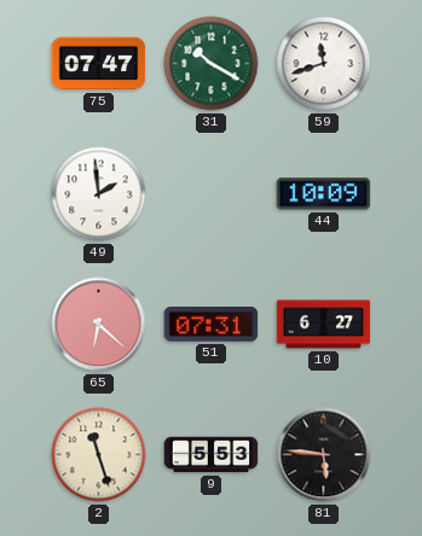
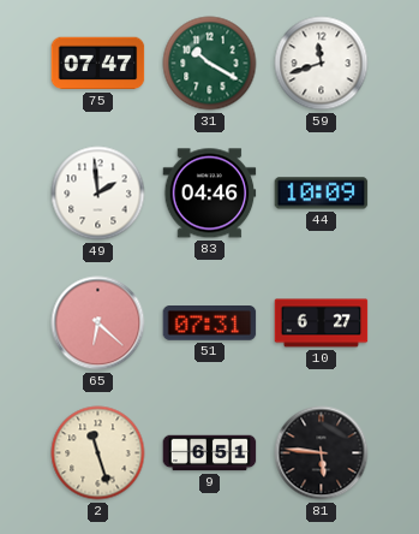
83: none -> 04:46 (210, 194)
9: 5:53 -> 6:51 (210, 453)
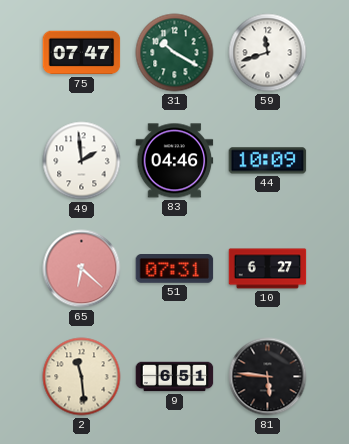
2: 11:27 -> 11:29 (82, 377)
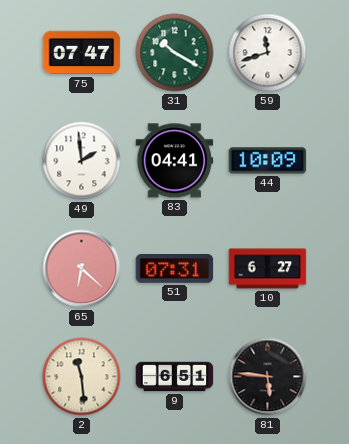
83: 04:46 -> 04:41 (175, 161)
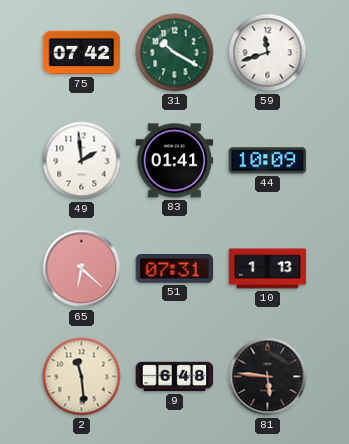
75: 07:47 -> 07:42 (82, 53)
83: 04:41 -> 01:41 (175, 161)
10: 6:27 -> 1:13 (268, 269)
9: 6:51 -> 6:48 (175, 377)
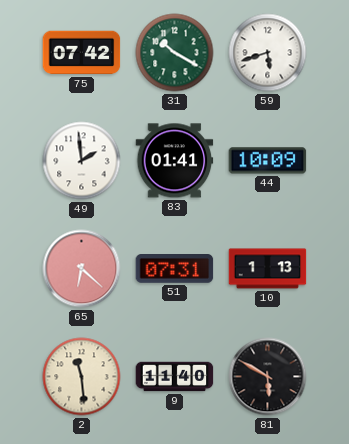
59: 11:42 -> 5:42 (268, 53)
9: 6:48 -> 11:40 (175, 377)
81: 5:46 -> 5:50 (268, 377)
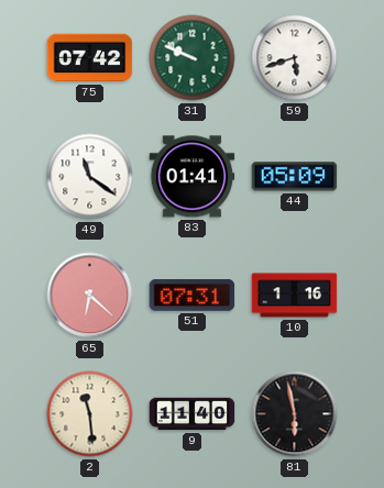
31: 10:20 -> 9:49 (193, 58)
49: 1:59 -> 11:21 (90, 177)
44: 10:09 -> 05:09 (295, 177)
10: 1:13 -> 1:16 (295, 296)
81: 5:50 -> 5:58 (295, 414)
